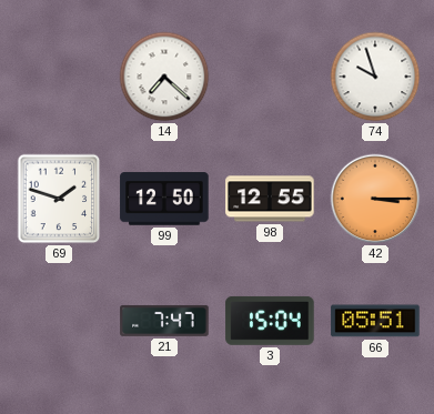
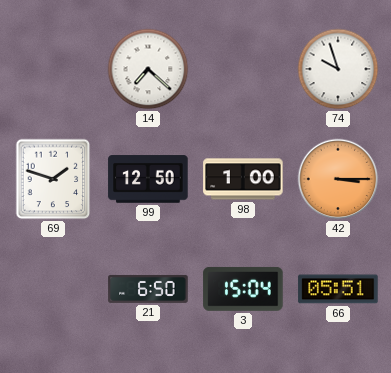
98: 12:55 -> 1:00 (243, 179)
21: 7:47 -> 6:50 (148, 289)
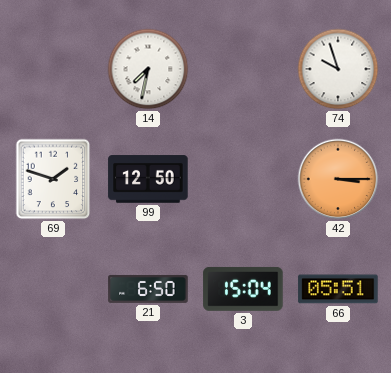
14: 7:22 -> 7:32 (148, 69)
98: 1:00 -> none (243, 179)
